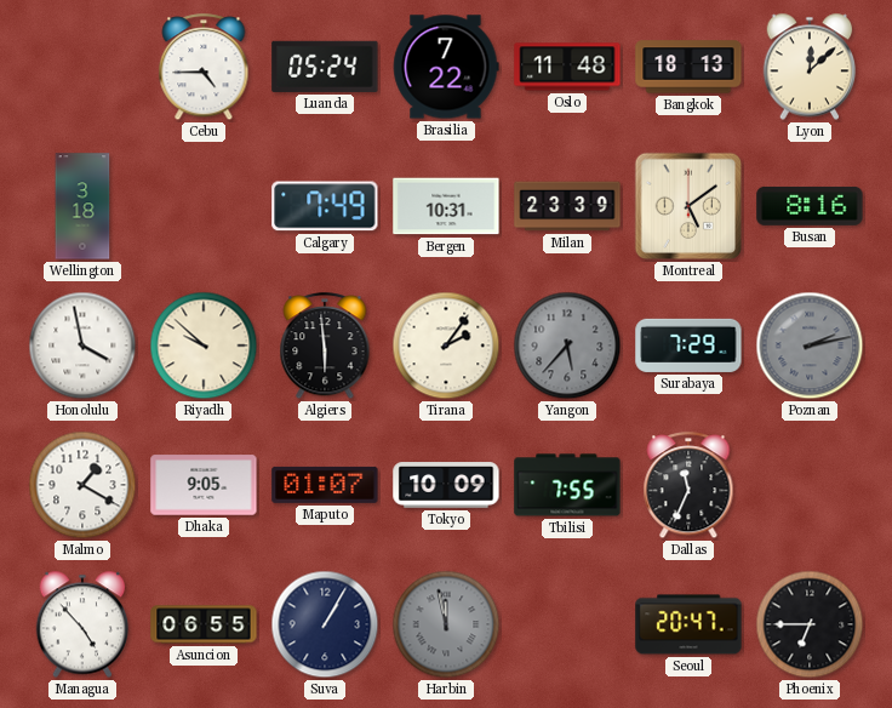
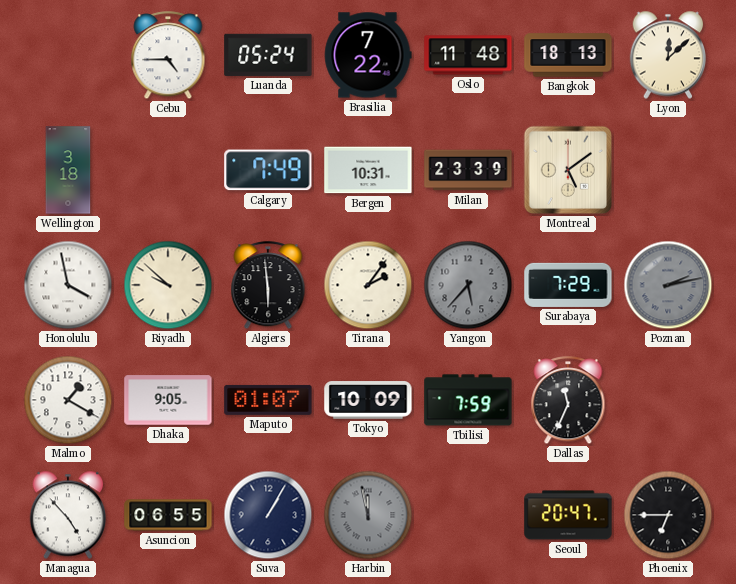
Busan: 8:16 -> none (810, 206)
Tbilisi: 7:55 -> 7:59 (468, 400)
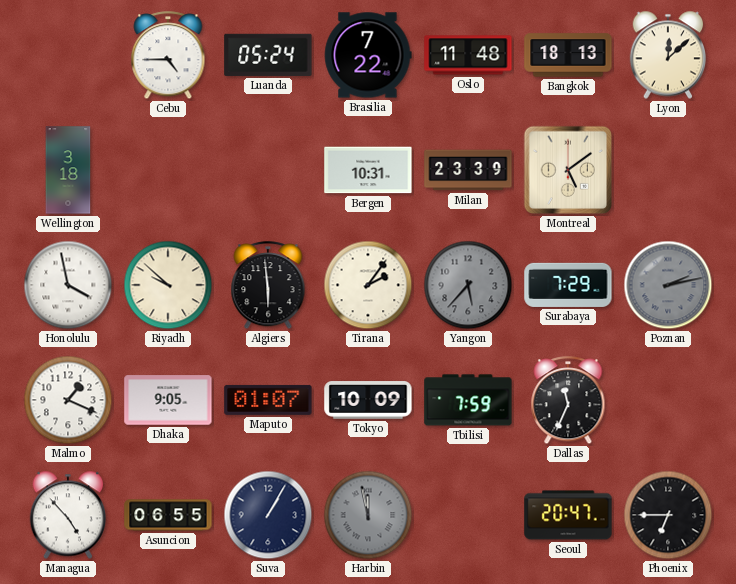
Calgary: 7:49 -> none (268, 170)
Malmo: 1:20 -> 1:19 (68, 400)
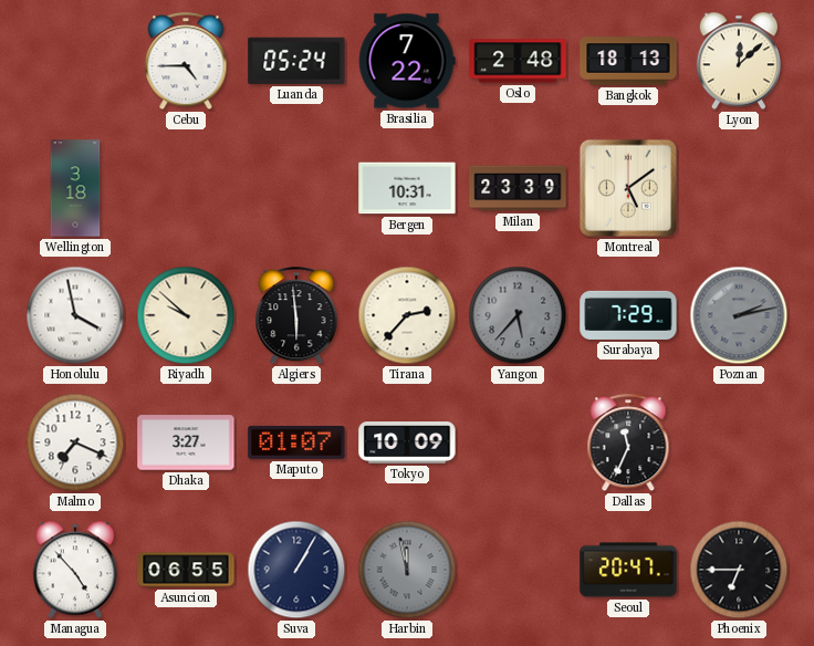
Oslo: 11:48 -> 2:48 (518, 61)
Tirana: 2:06 -> 2:37 (407, 315)
Malmo: 1:19 -> 7:19 (75, 442)
Dhaka: 9:05 -> 3:27 (186, 442)
Tbilisi: 7:59 -> none (468, 400)
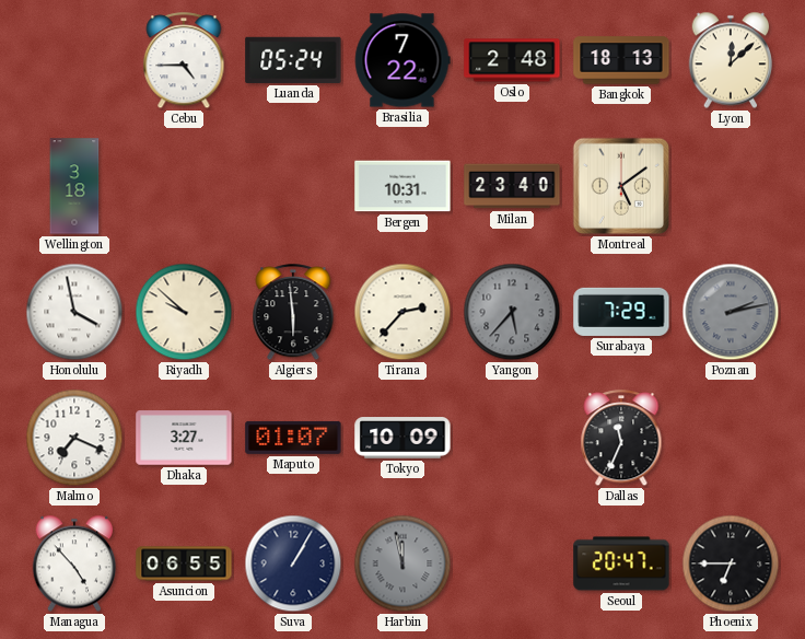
Milan: 23:39 -> 23:40 (512, 186)
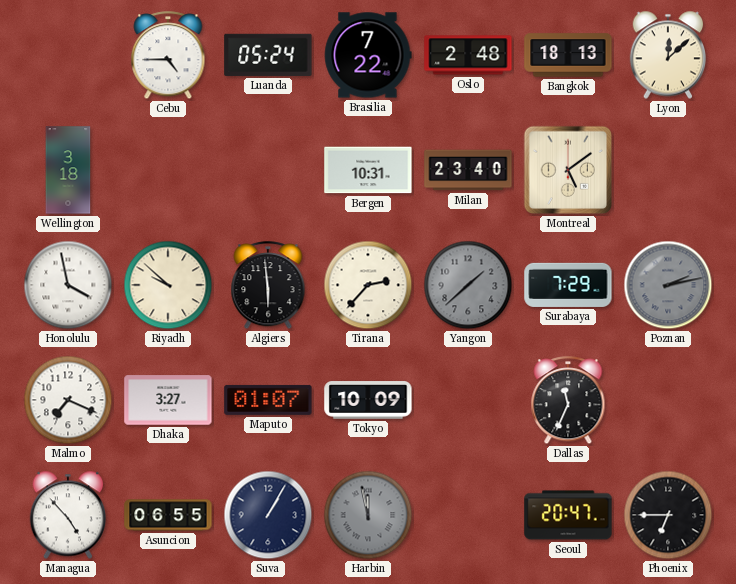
Yangon: 5:37 -> 1:38 (468, 285)
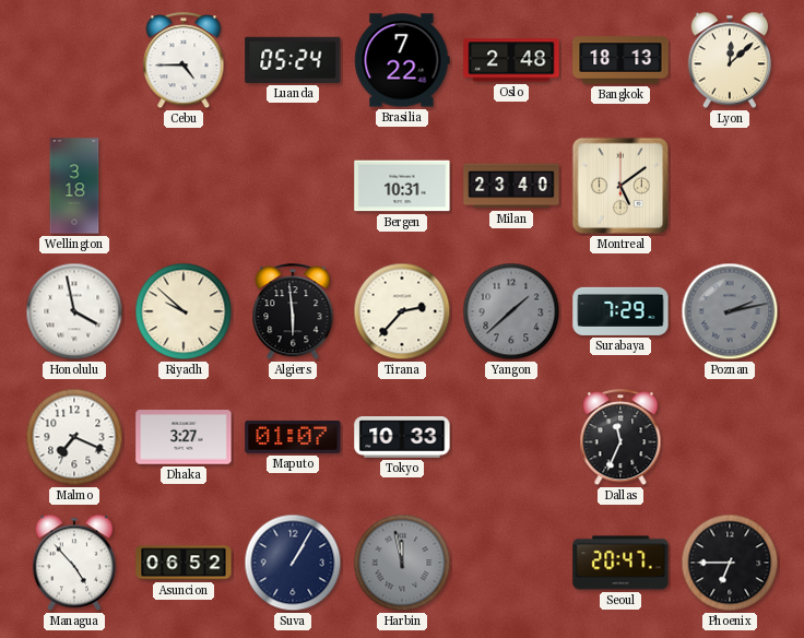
Tokyo: 10:09 -> 10:33 (402, 437)
Asuncion: 06:55 -> 06:52 (184, 563)
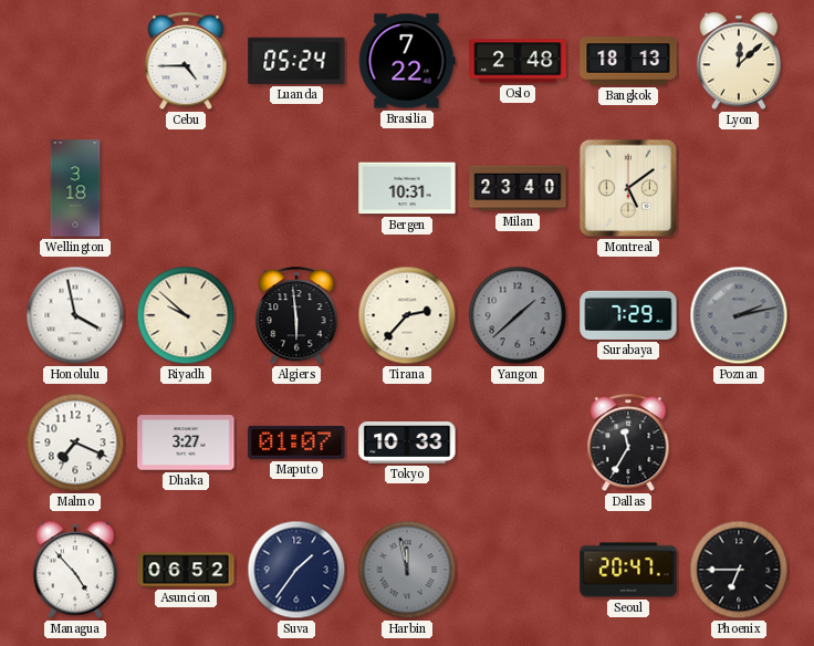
Dallas: 11:34 -> 11:35 (628, 444)
Suva: 1:05 -> 1:36 (296, 570)
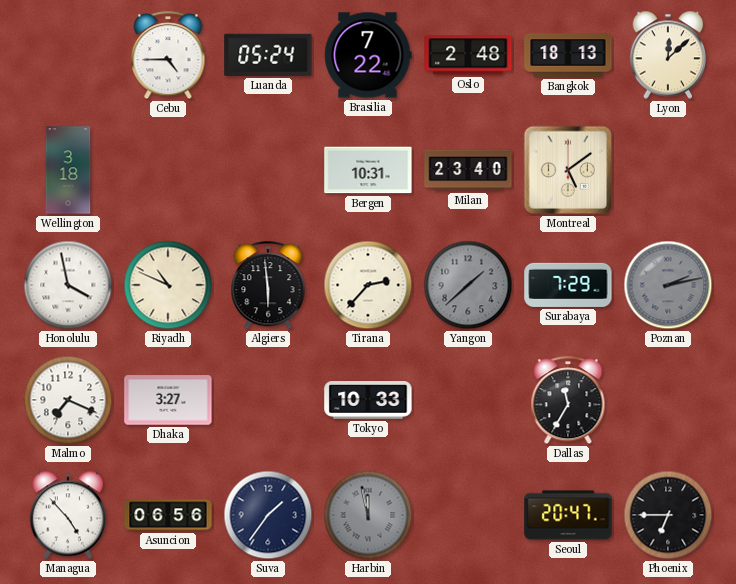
Riyadh: 9:52 -> 10:49 (168, 285)
Maputo: 01:07 -> none (296, 442)
Asuncion: 06:52 -> 06:56 (168, 515)
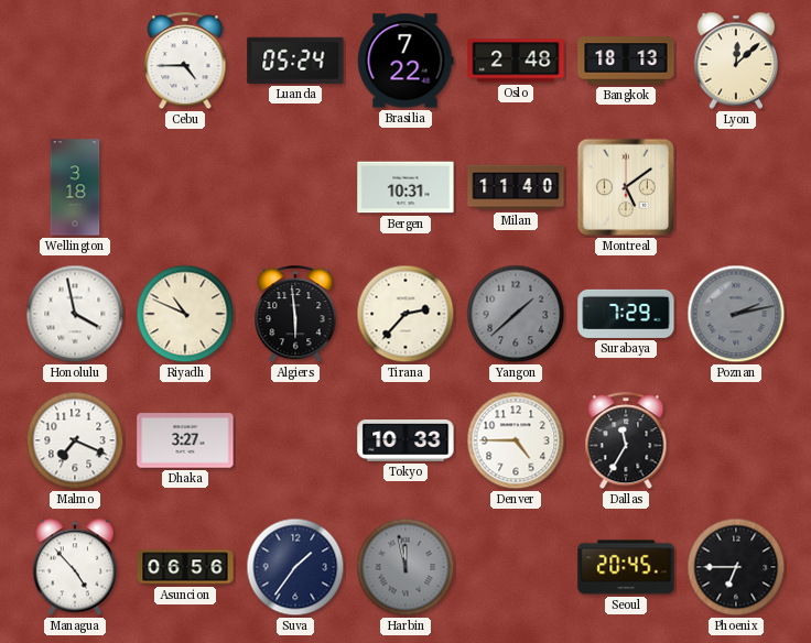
Milan: 23:40 -> 11:40 (516, 187)
Denver: none -> 4:45 (516, 440)
Seoul: 20:47 -> 20:45 (626, 567)
